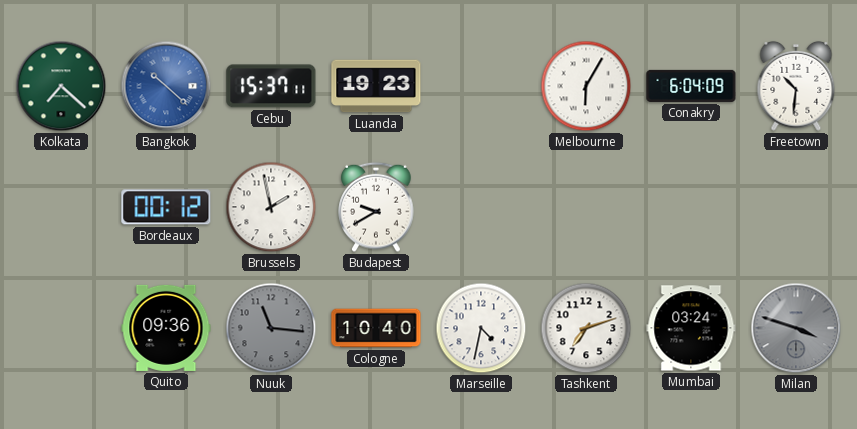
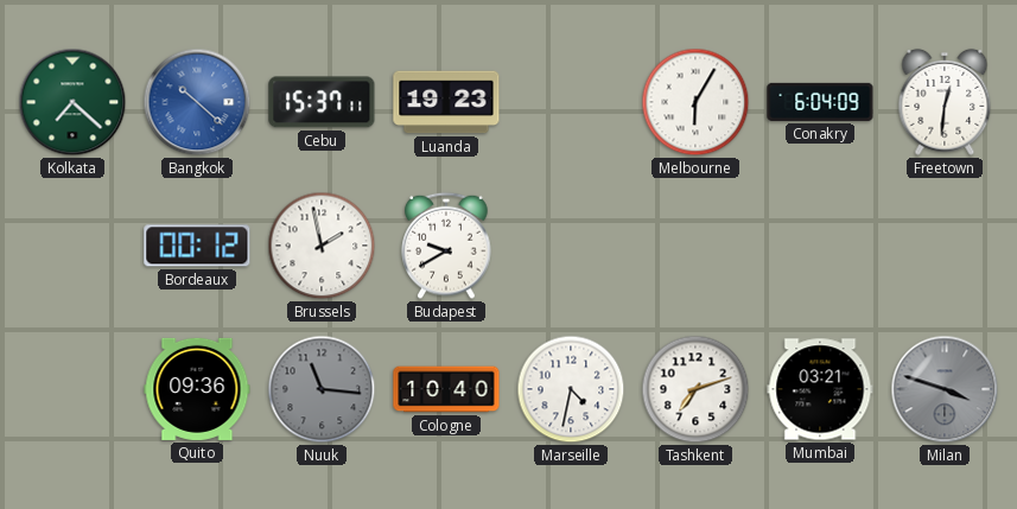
Freetown: 10:31 -> 12:31 (945, 102)
Mumbai: 03:24 -> 03:21 (820, 389)
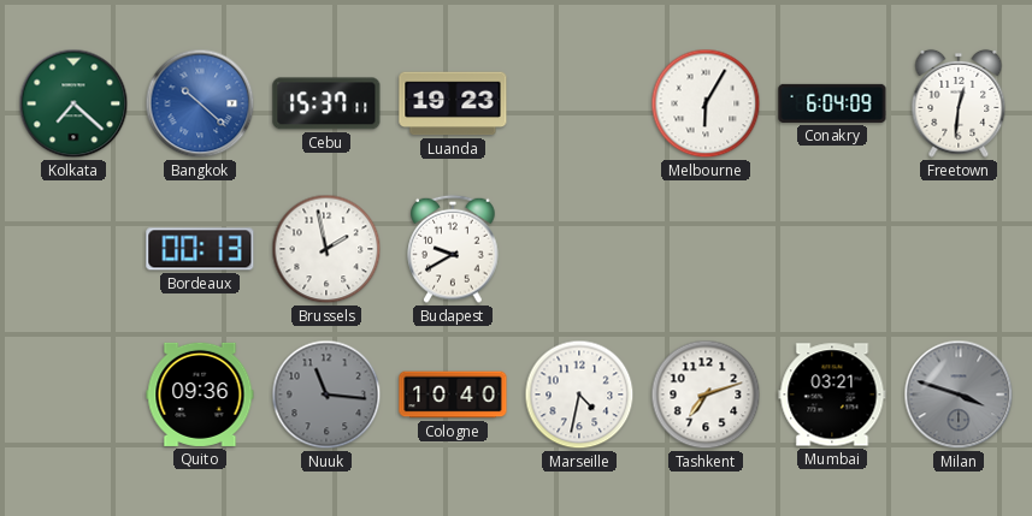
Bordeaux: 00:12 -> 00:13 (200, 249)
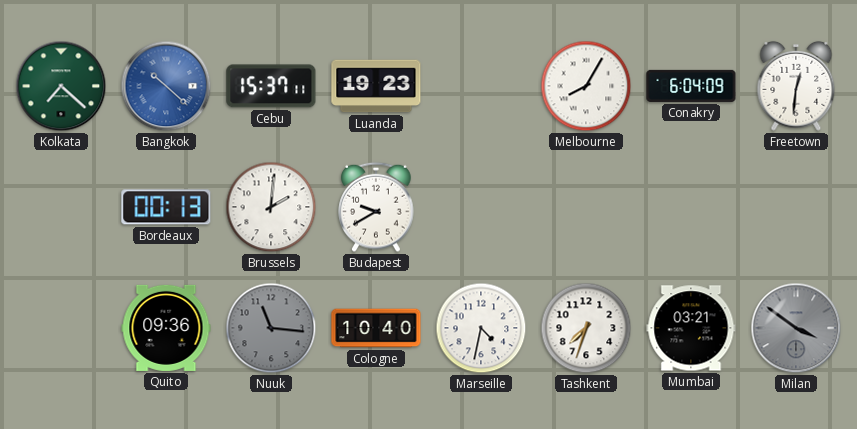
Melbourne: 6:05 -> 8:05 (586, 86)
Brussels: 1:58 -> 2:01 (271, 207)
Tashkent: 7:12 -> 7:33 (586, 328)
Milan: 3:48 -> 3:51 (796, 328)
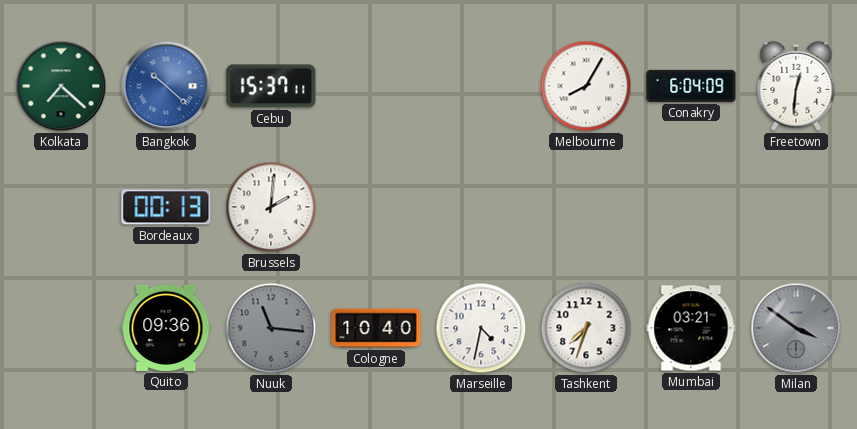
Luanda: 19:23 -> none (376, 86)
Budapest: 9:40 -> none (376, 207)
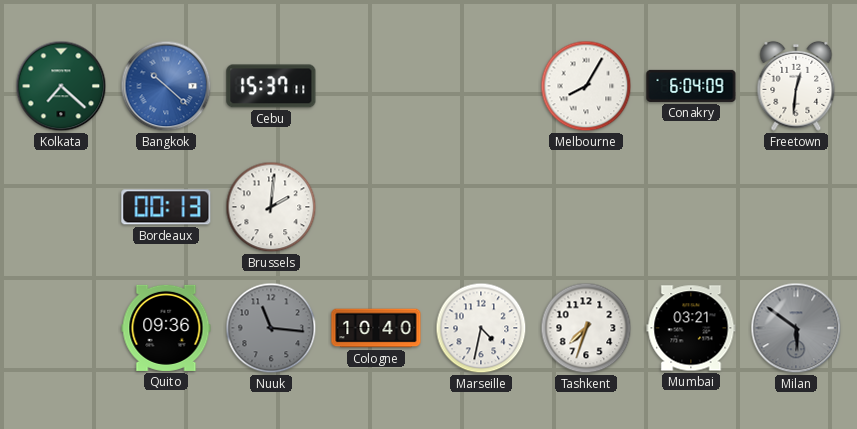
Milan: 3:51 -> 5:51 (796, 328)
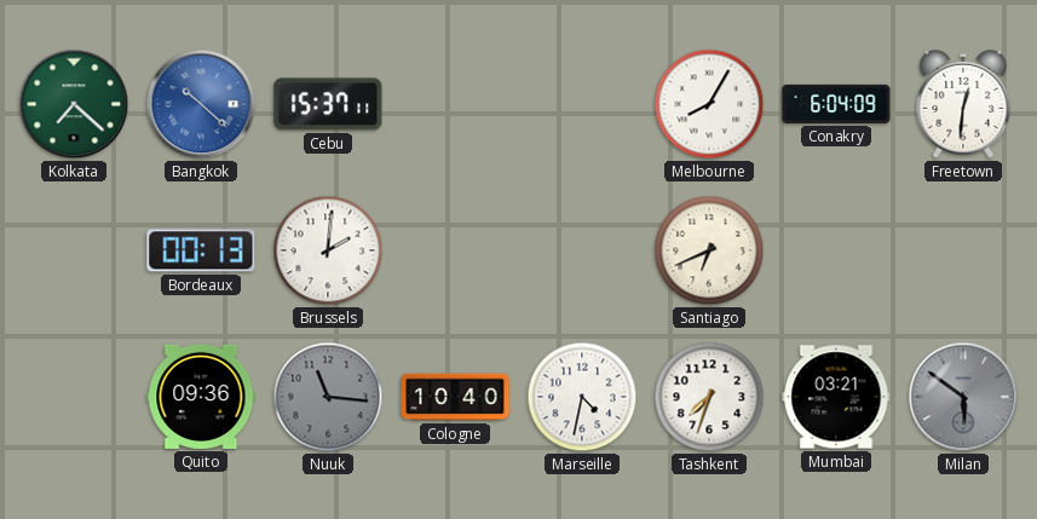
Santiago: none -> 6:41 (709, 250)
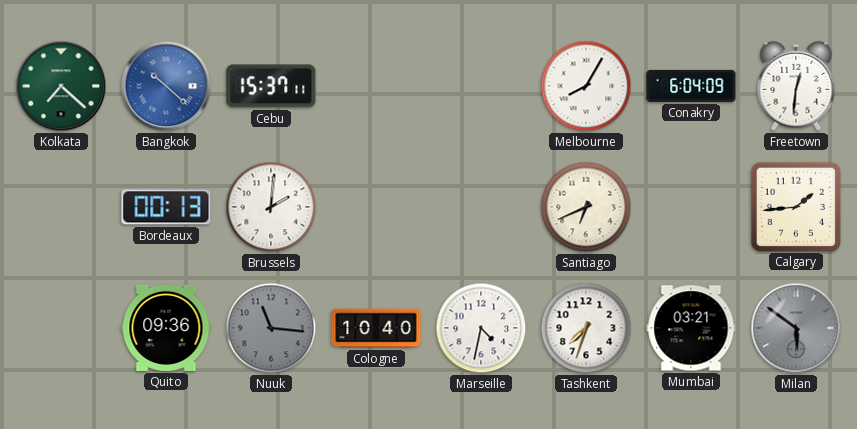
Calgary: none -> 1:44 (795, 206)
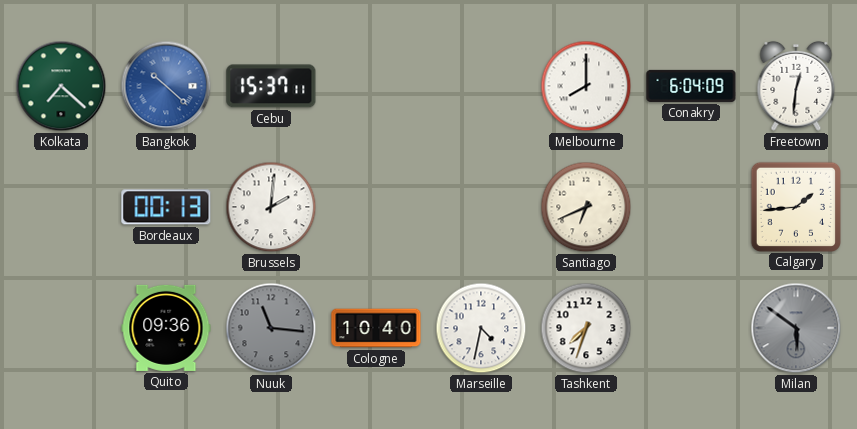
Melbourne: 8:05 -> 8:00 (586, 86)
Mumbai: 03:21 -> none (691, 328)
